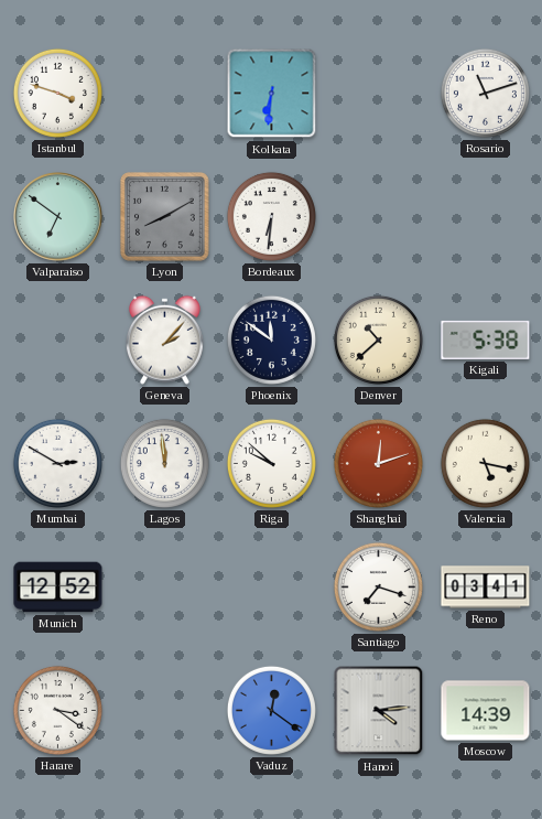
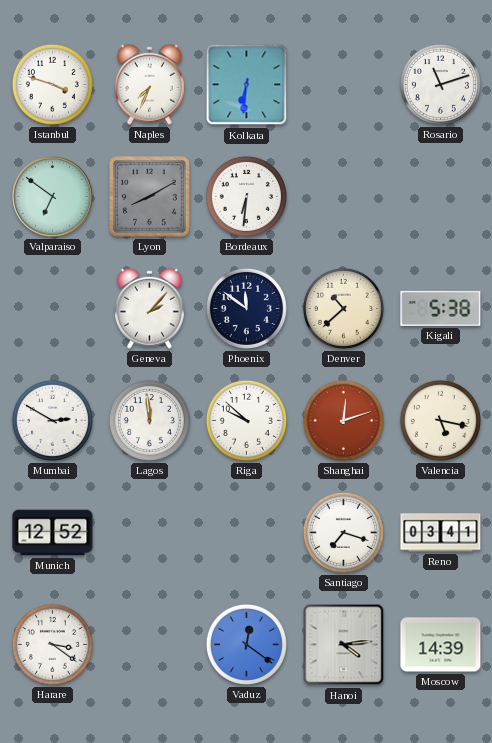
Naples: none -> 7:34 (149, 84)
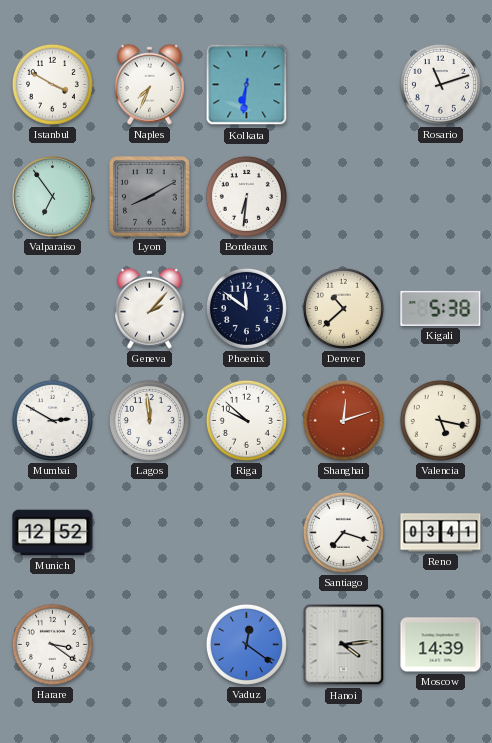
Istanbul: 3:48 -> 3:50 (52, 84)
Valparaiso: 6:51 -> 6:54 (53, 197)
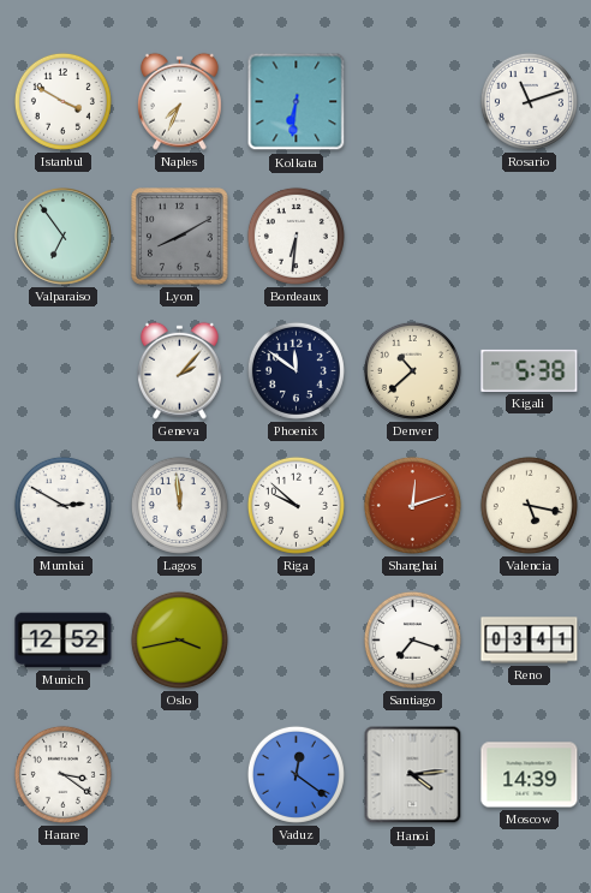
Oslo: none -> 3:43 (179, 639)
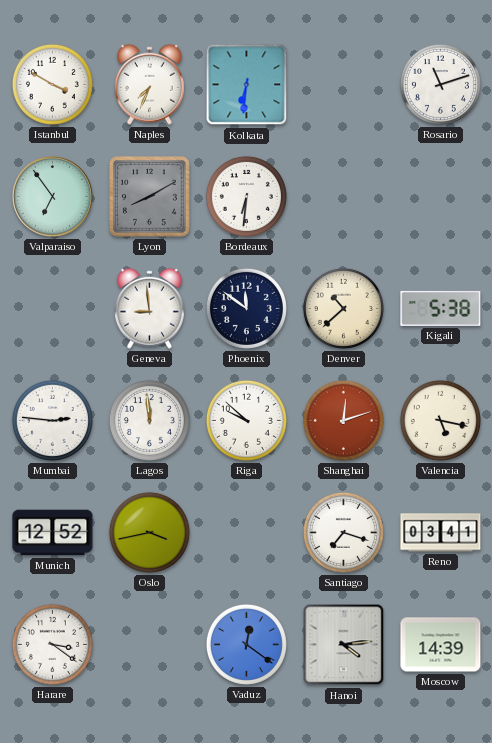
Geneva: 2:07 -> 8:59 (149, 308)
Mumbai: 2:50 -> 2:46 (52, 420)
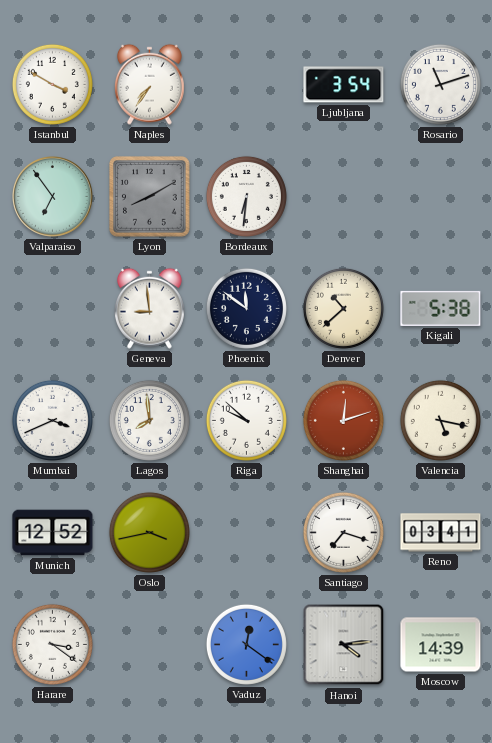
Naples: 7:34 -> 7:36 (149, 84)
Kolkata: 6:31 -> none (247, 85)
Ljubljana: none -> 3:54 (344, 85)
Mumbai: 2:46 -> 3:41 (52, 420)
Lagos: 11:59 -> 7:59 (149, 420)
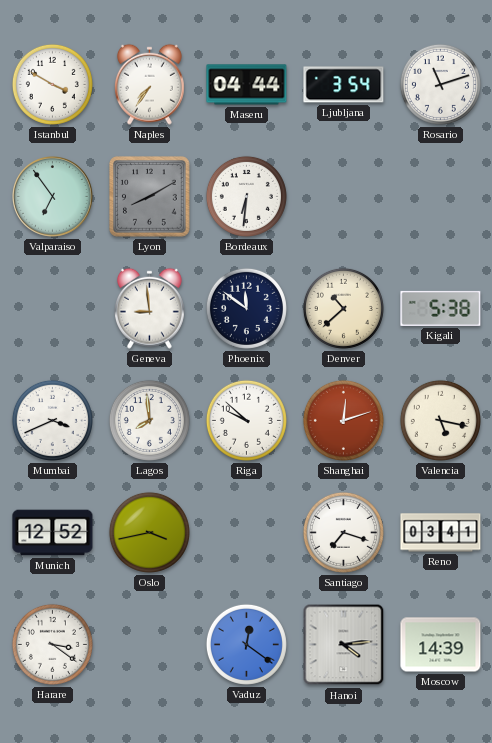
Maseru: none -> 04:44 (247, 85)
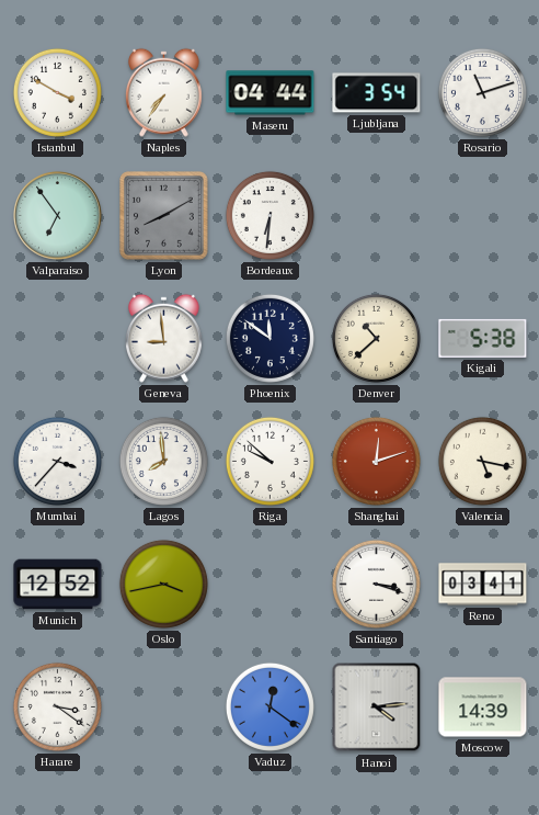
Mumbai: 3:41 -> 3:37 (57, 461)
Santiago: 7:18 -> 3:18 (376, 584)
